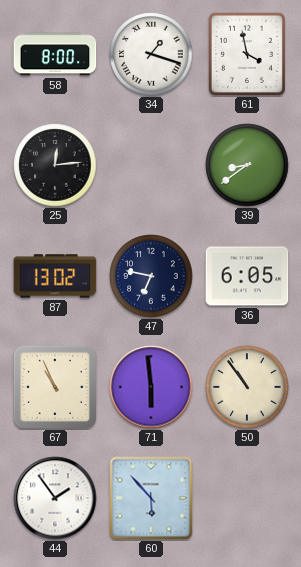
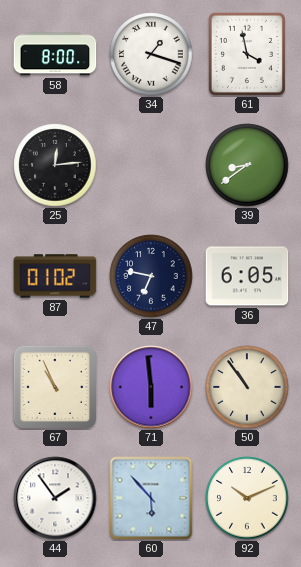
87: 13:02 -> 01:02 (55, 276)
92: none -> 10:11 (247, 498)
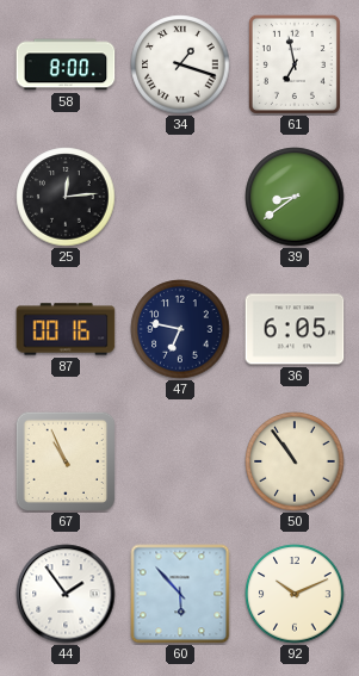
61: 3:58 -> 6:58 (295, 64)
87: 01:02 -> 00:16 (66, 329)
71: 5:59 -> none (151, 387)
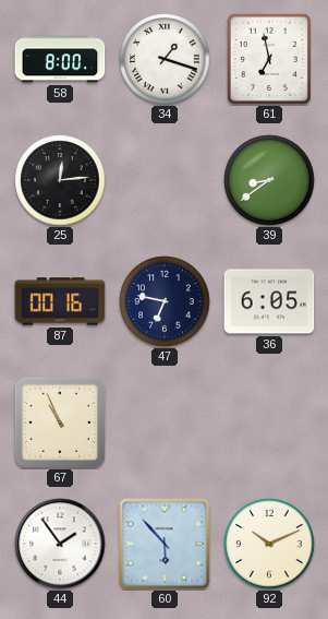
50: 10:54 -> none (295, 461)
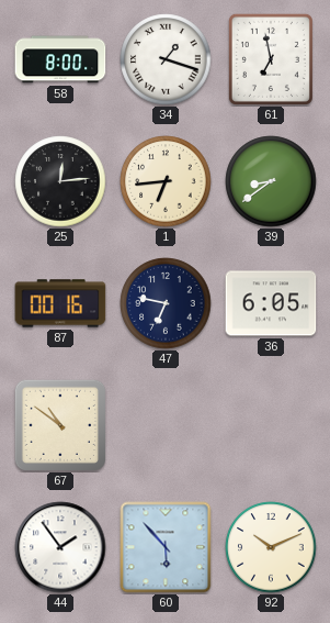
1: none -> 6:44 (166, 181)
67: 10:56 -> 10:51 (59, 424)
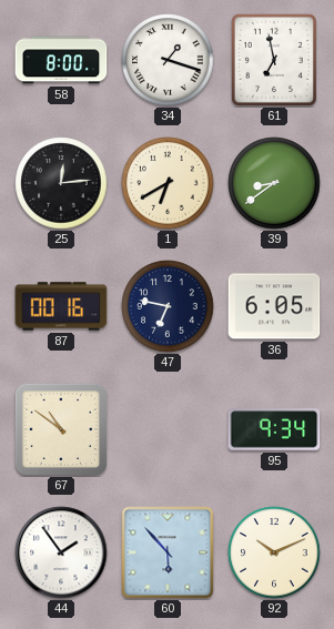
1: 6:44 -> 6:40 (168, 183)
95: none -> 9:34 (274, 429)
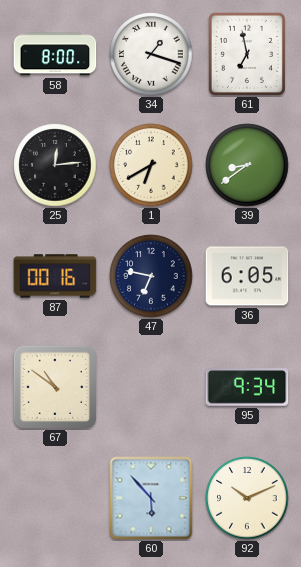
44: 1:54 -> none (61, 552)
